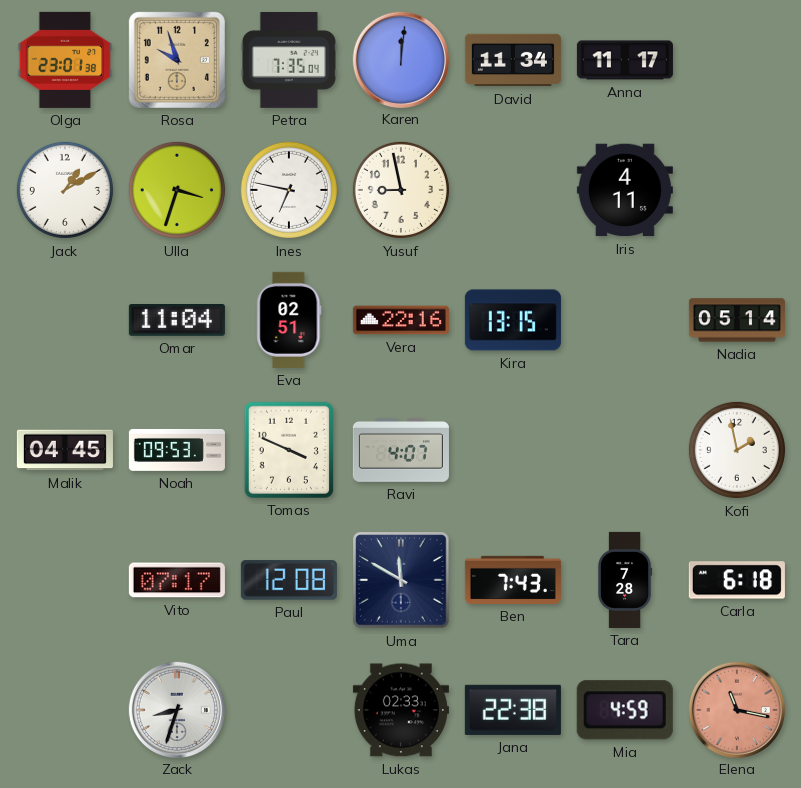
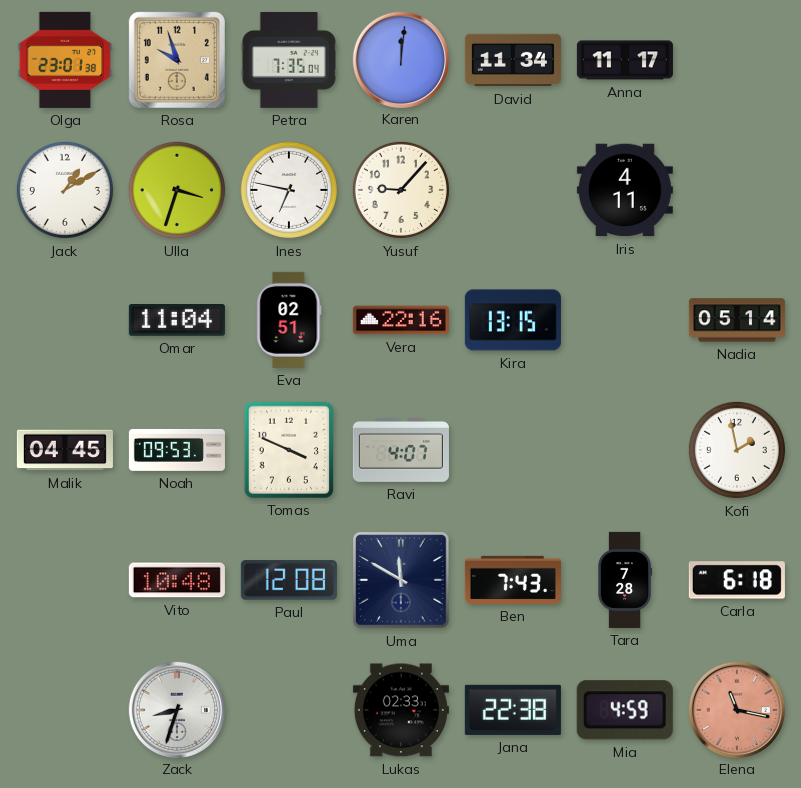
Yusuf: 8:58 -> 9:07 (401, 190)
Vito: 07:17 -> 10:48 (177, 580)
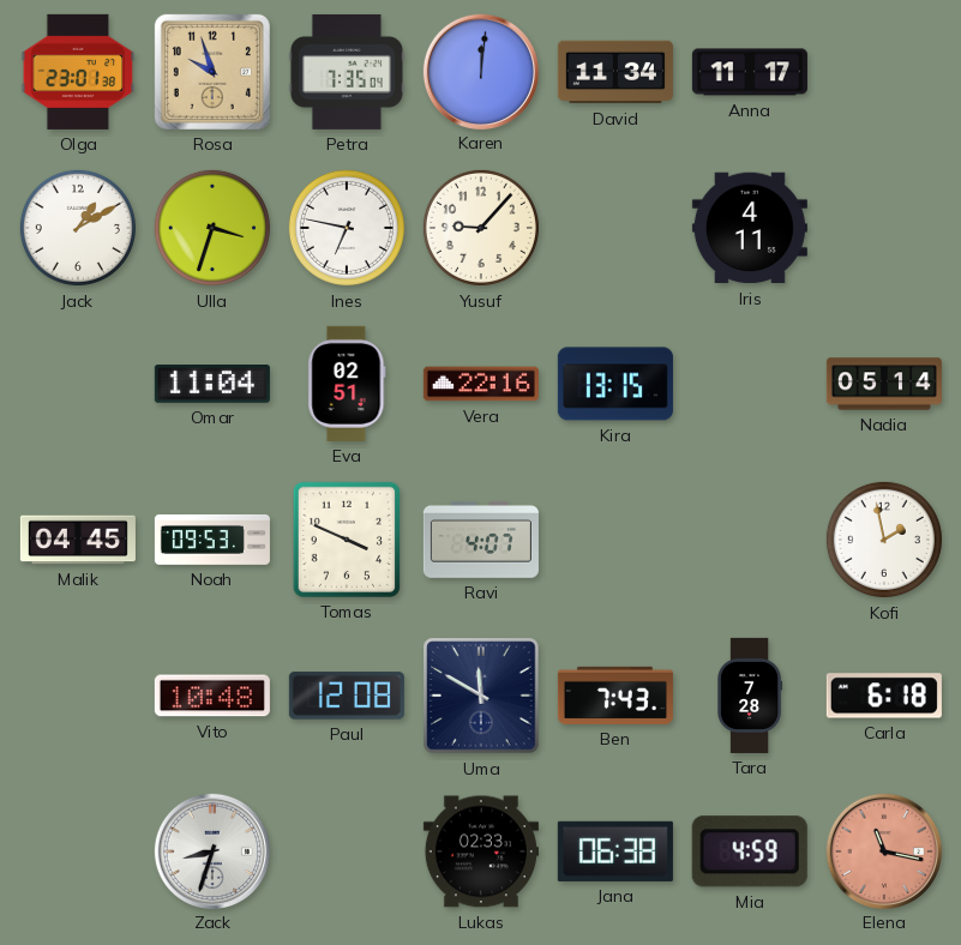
Jana: 22:38 -> 06:38 (615, 851)
